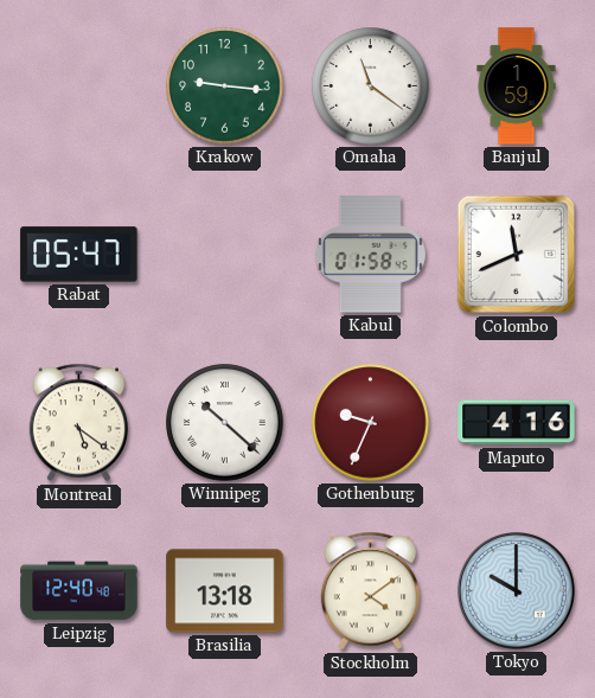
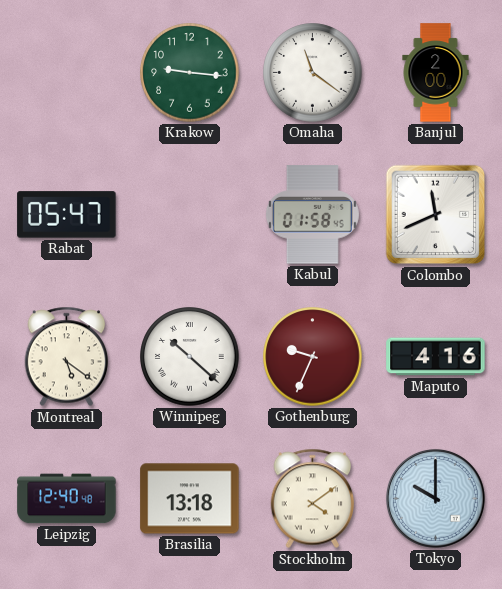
Banjul: 1:59 -> 2:00 (436, 73)
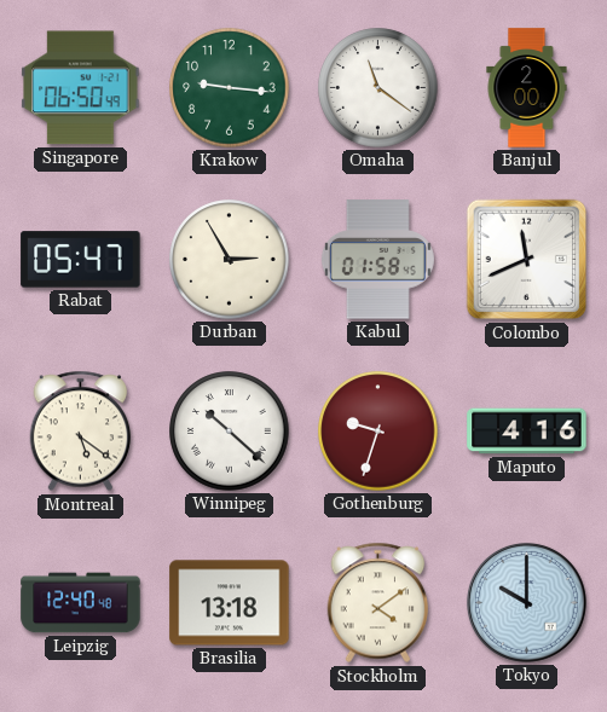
Singapore: none -> 06:50 (81, 88)
Durban: none -> 2:55 (230, 260)
Gothenburg: 9:34 -> 9:33 (378, 432)
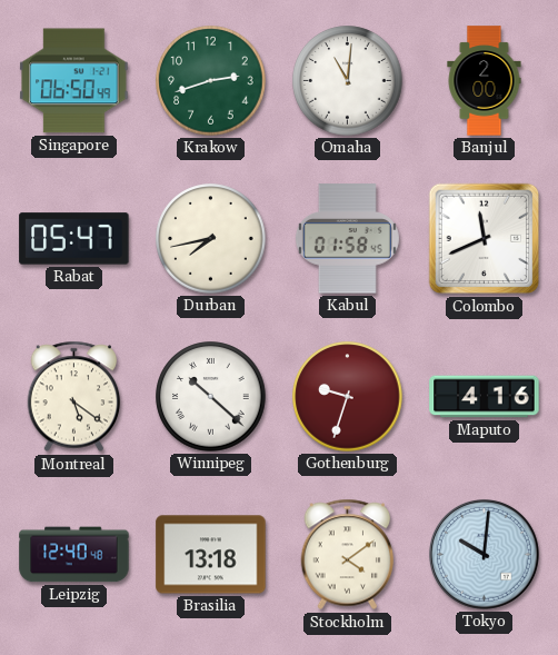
Krakow: 9:16 -> 2:42 (211, 81)
Omaha: 11:21 -> 11:01 (348, 81)
Durban: 2:55 -> 7:43 (211, 239)
Tokyo: 10:00 -> 10:01 (484, 554)
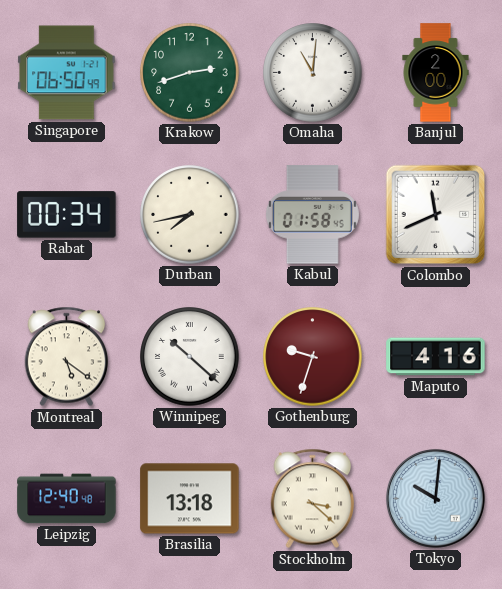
Rabat: 05:47 -> 00:34 (67, 215)
Stockholm: 4:09 -> 3:22 (313, 499)
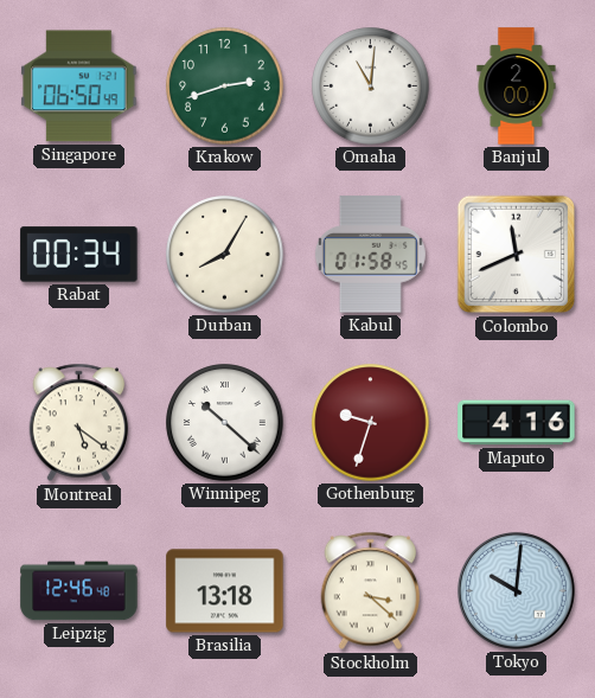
Durban: 7:43 -> 8:05 (225, 255)
Leipzig: 12:40 -> 12:46 (79, 591)
